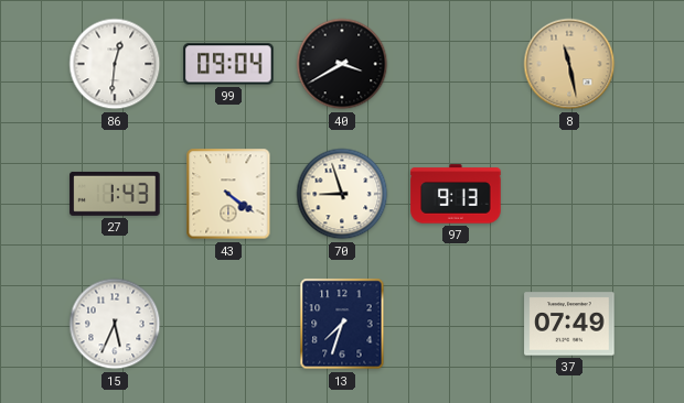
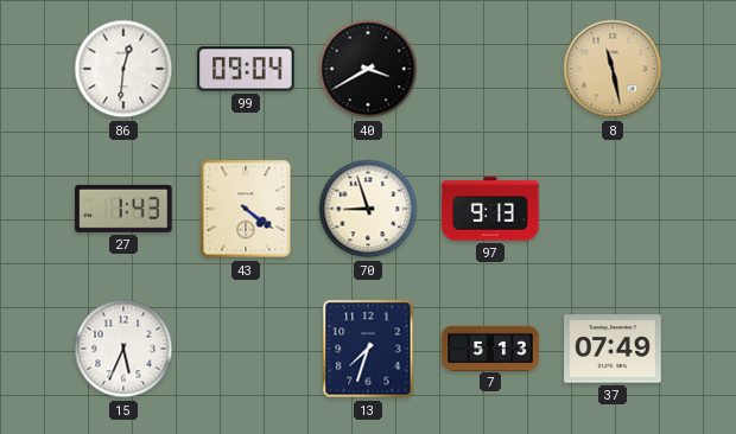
7: none -> 5:13 (490, 347)
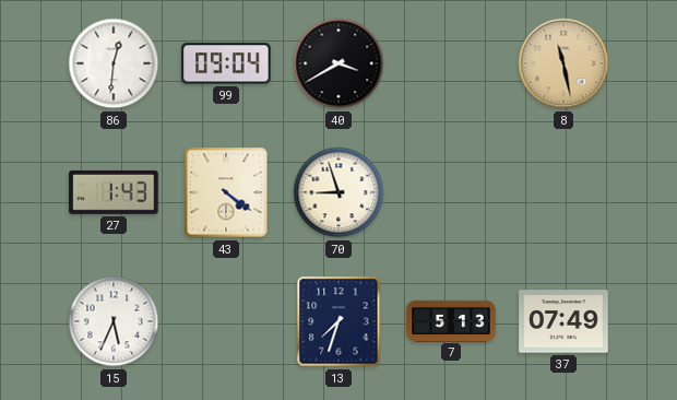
97: 9:13 -> none (490, 209)
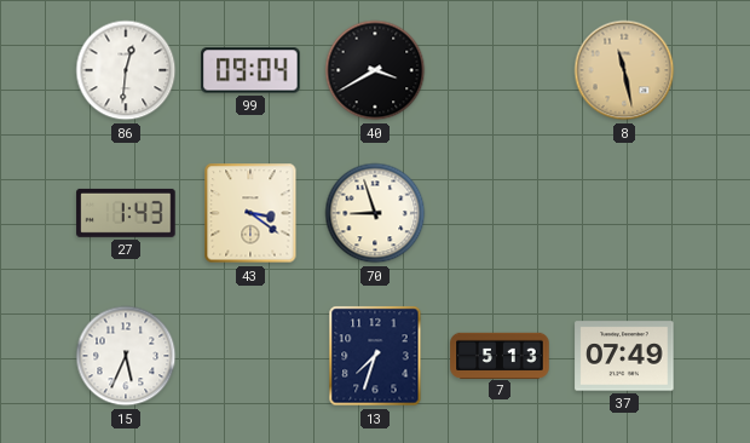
43: 4:21 -> 3:21 (250, 213)
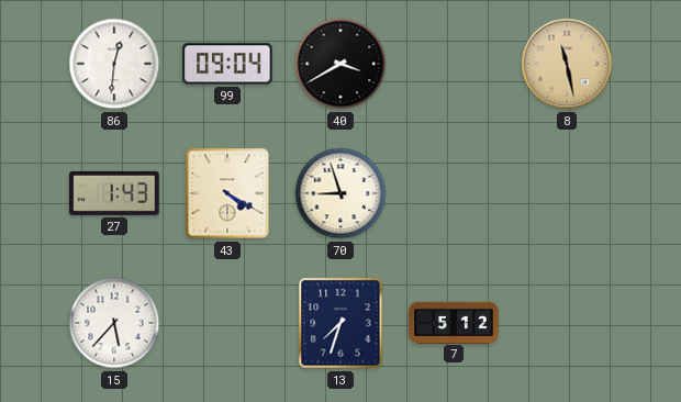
43: 3:21 -> 4:20 (227, 193)
15: 5:34 -> 5:37 (114, 323)
7: 5:13 -> 5:12 (454, 322)
37: 07:49 -> none (624, 356)
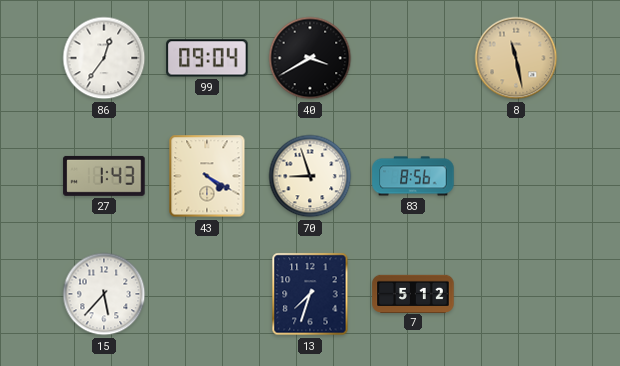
86: 12:31 -> 12:36 (104, 58)
83: none -> 8:56 (413, 176)
